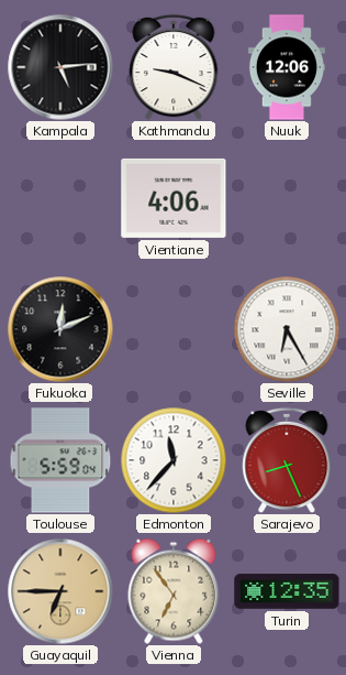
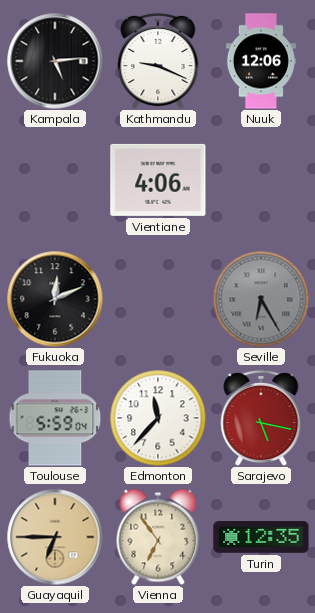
Seville dial: white -> grey (261, 299)
Sarajevo: 8:26 -> 5:17 (261, 418)
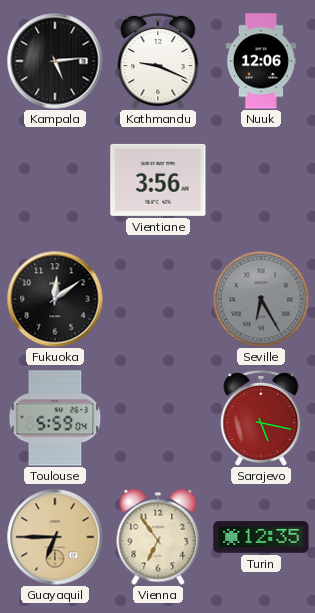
Vientiane: 4:06 -> 3:56 (158, 180)
Fukuoka: 12:11 -> 12:09 (55, 299)
Edmonton: 11:37 -> none (158, 418)
